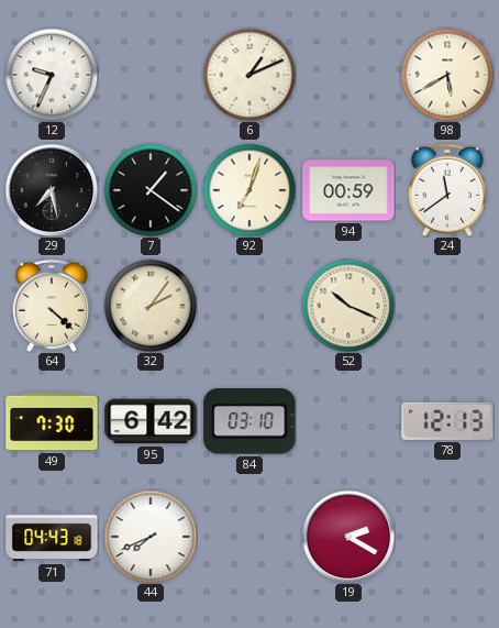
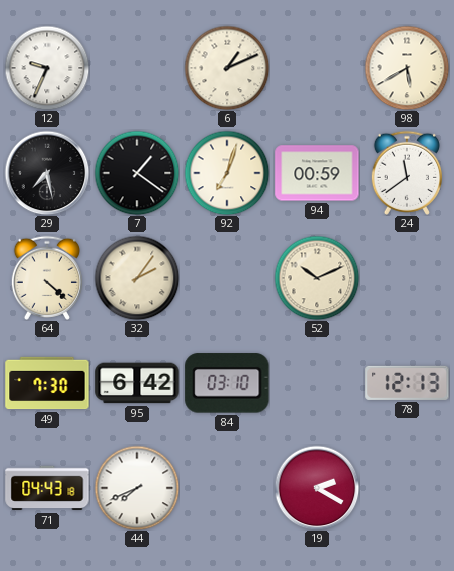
52: 10:19 -> 10:11 (317, 278)
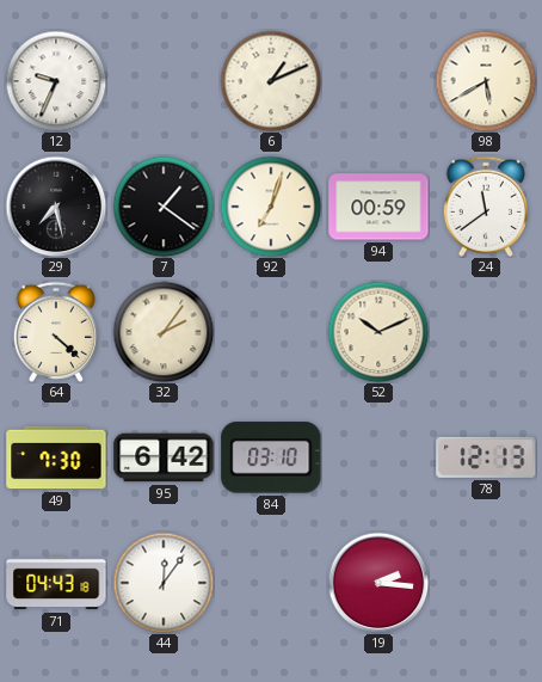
44: 7:41 -> 12:06 (164, 583)
19: 2:20 -> 2:16 (378, 583)
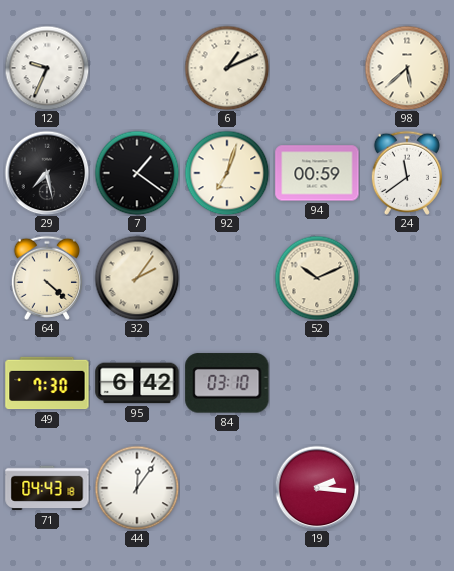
98: 5:40 -> 5:38 (407, 68)
78: 12:13 -> none (486, 457)
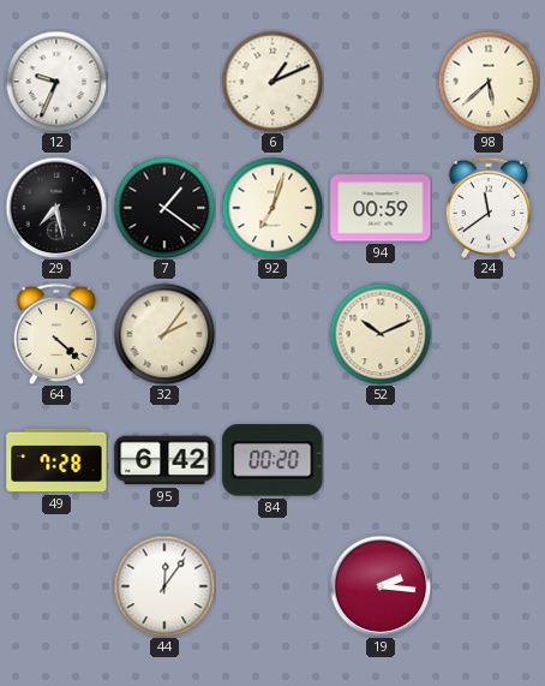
49: 7:30 -> 7:28 (56, 460)
84: 03:10 -> 00:20 (272, 460)
71: 04:43 -> none (47, 488)
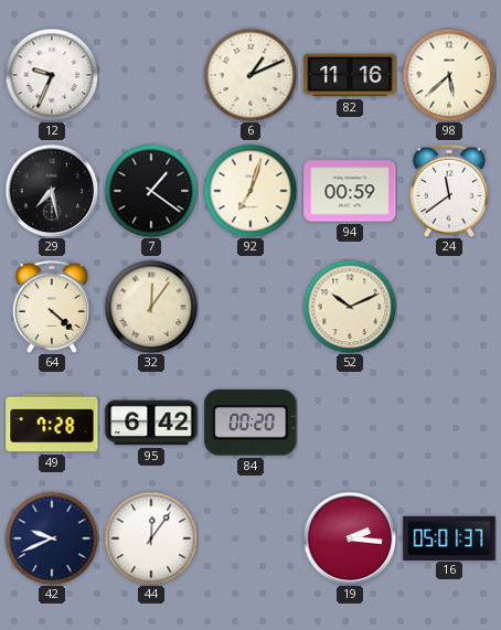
82: none -> 11:16 (350, 75)
32: 2:06 -> 12:06 (151, 307)
42: none -> 9:41 (52, 538)
16: none -> 05:01 (449, 537)
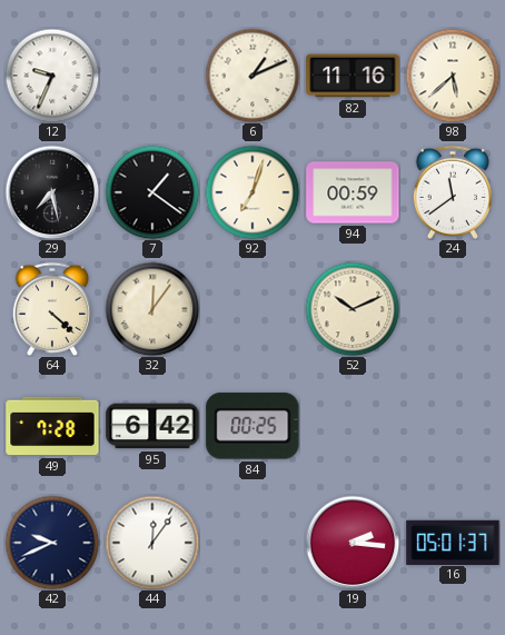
84: 00:20 -> 00:25 (253, 426)
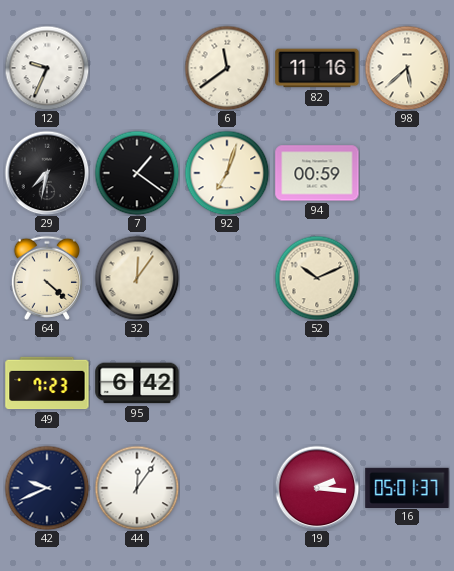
6: 1:11 -> 11:39 (227, 68)
29: 7:28 -> 7:32 (47, 173)
24: 11:39 -> none (453, 192)
49: 7:28 -> 7:23 (47, 383)
84: 00:25 -> none (253, 426)
